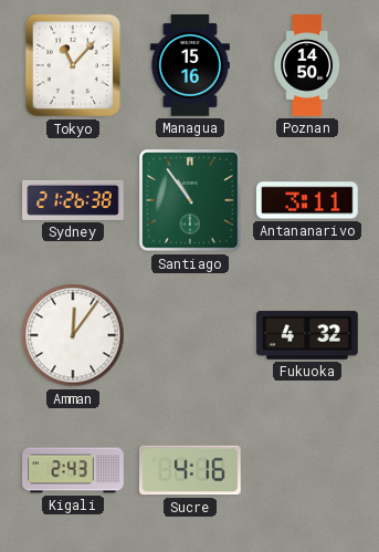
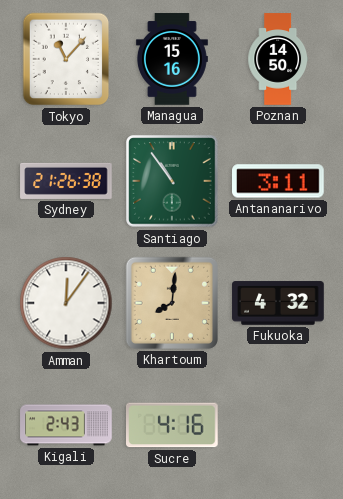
Khartoum: none -> 8:01 (172, 303)
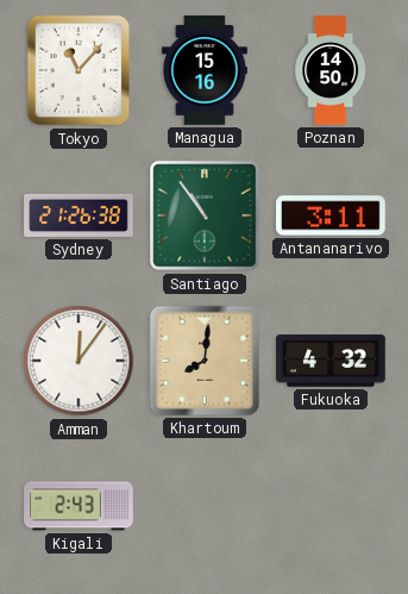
Sucre: 4:16 -> none (173, 425)
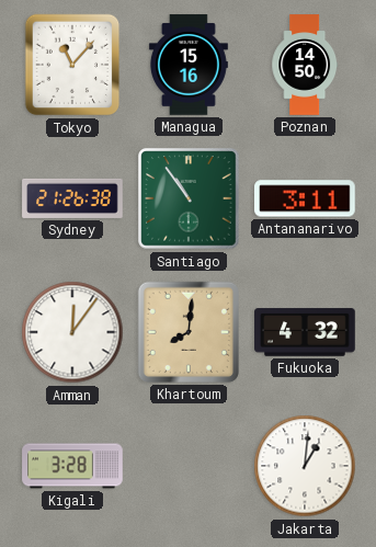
Kigali: 2:43 -> 3:28 (72, 466)
Jakarta: none -> 1:01 (305, 466)
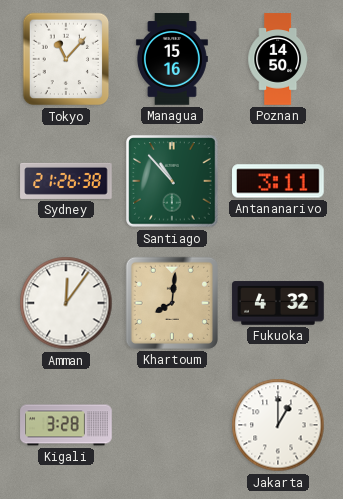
Santiago: 10:54 -> 10:53 (172, 181)
Jakarta: 1:01 -> 1:00 (278, 425)
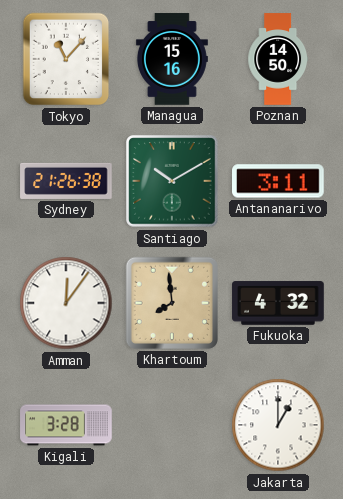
Santiago: 10:53 -> 10:10 (172, 181)
Khartoum: 8:01 -> 7:59 (172, 303)
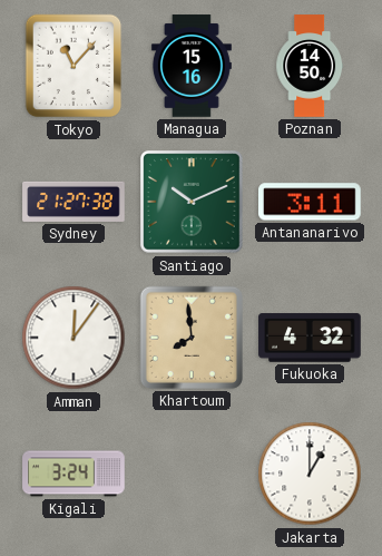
Sydney: 21:26 -> 21:27 (74, 202)
Santiago: 10:10 -> 10:11 (192, 202)
Kigali: 3:28 -> 3:24 (74, 474)
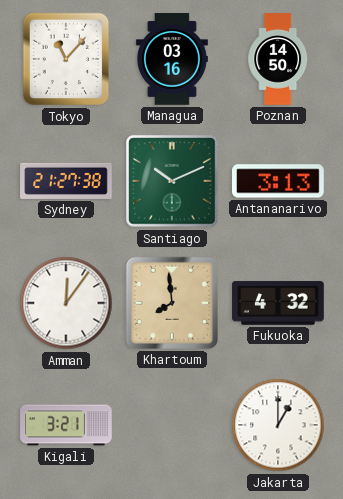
Managua: 15:16 -> 03:16 (172, 59)
Antananarivo: 3:11 -> 3:13 (279, 181)
Kigali: 3:24 -> 3:21 (66, 425)
